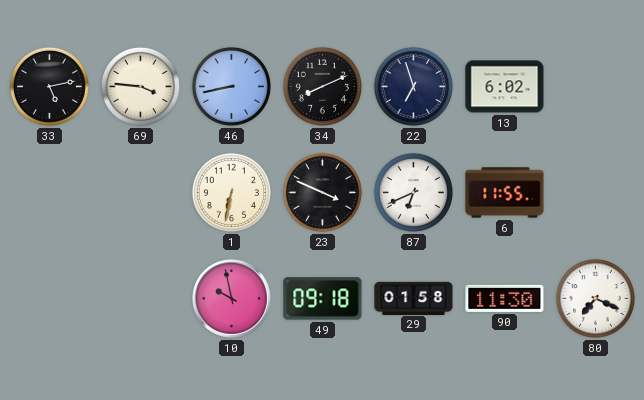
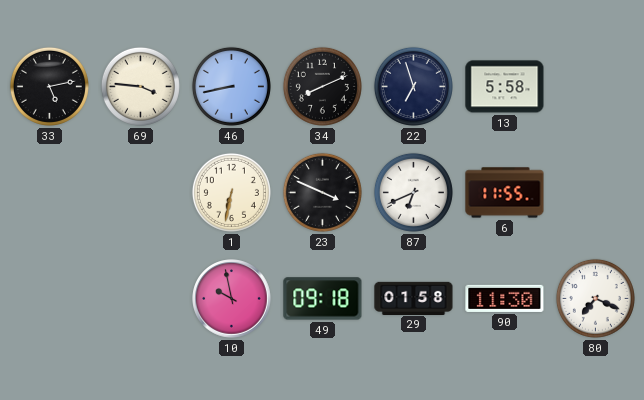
13: 6:02 -> 5:58 (505, 87)
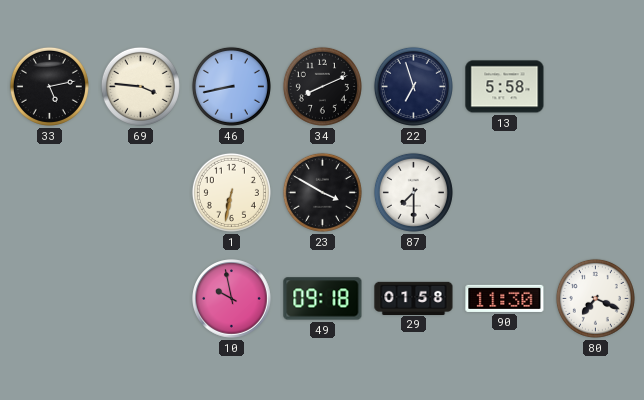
23: 3:49 -> 3:50 (322, 192)
87: 6:41 -> 7:30 (413, 192)
6: 11:55 -> none (505, 193)
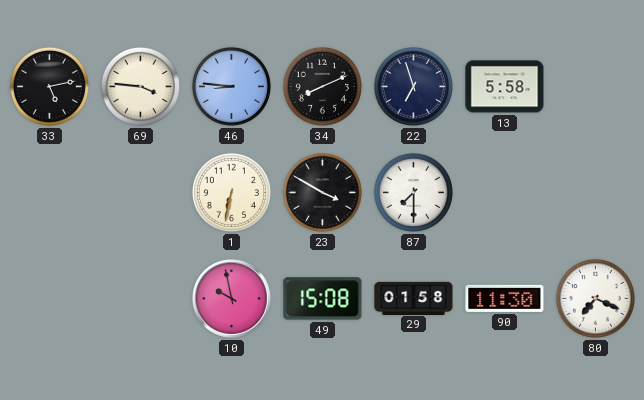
46: 8:43 -> 8:46 (231, 86)
49: 09:18 -> 15:08 (323, 299)
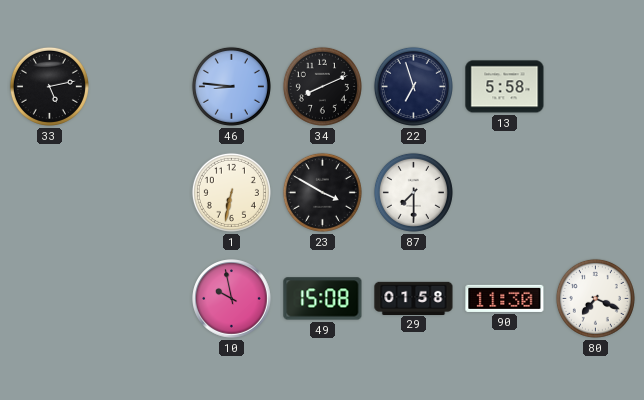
69: 3:46 -> none (140, 86)
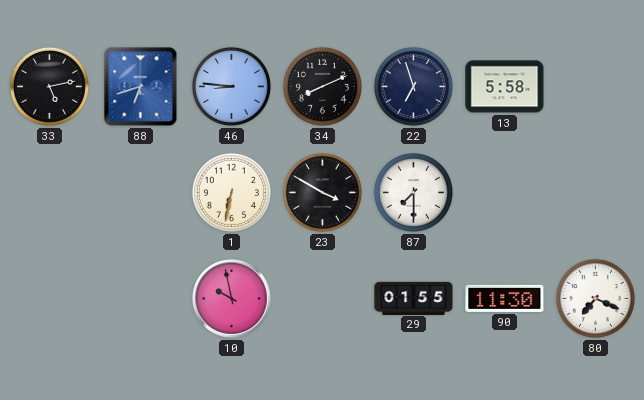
88: none -> 6:42 (141, 87)
49: 15:08 -> none (323, 299)
29: 01:58 -> 01:55 (414, 298)
